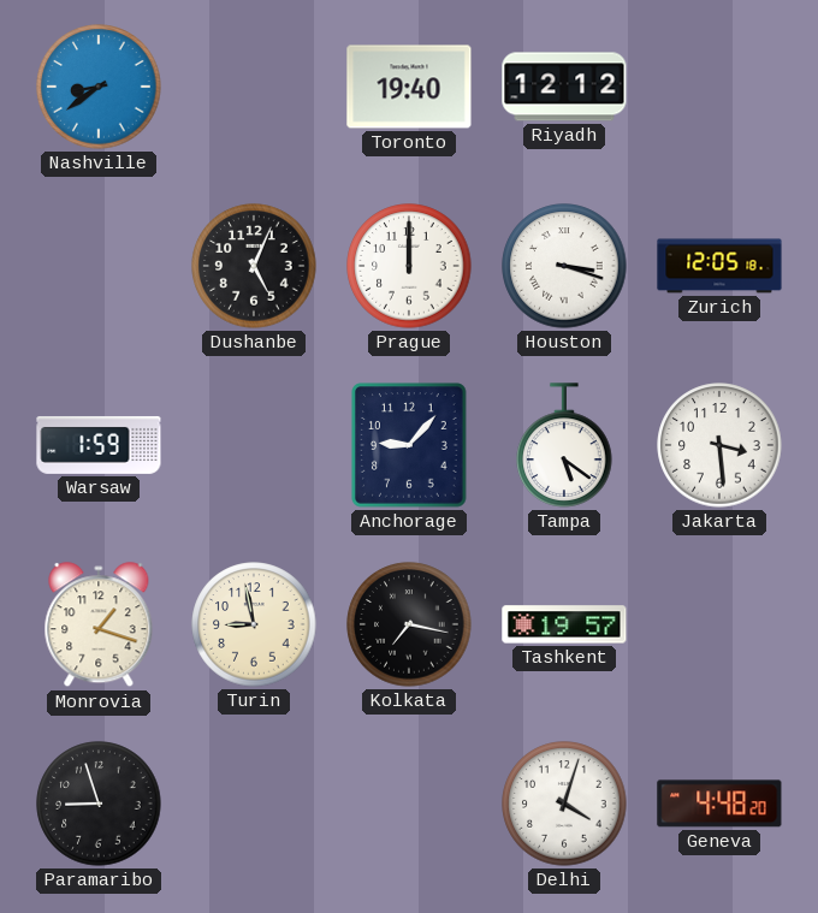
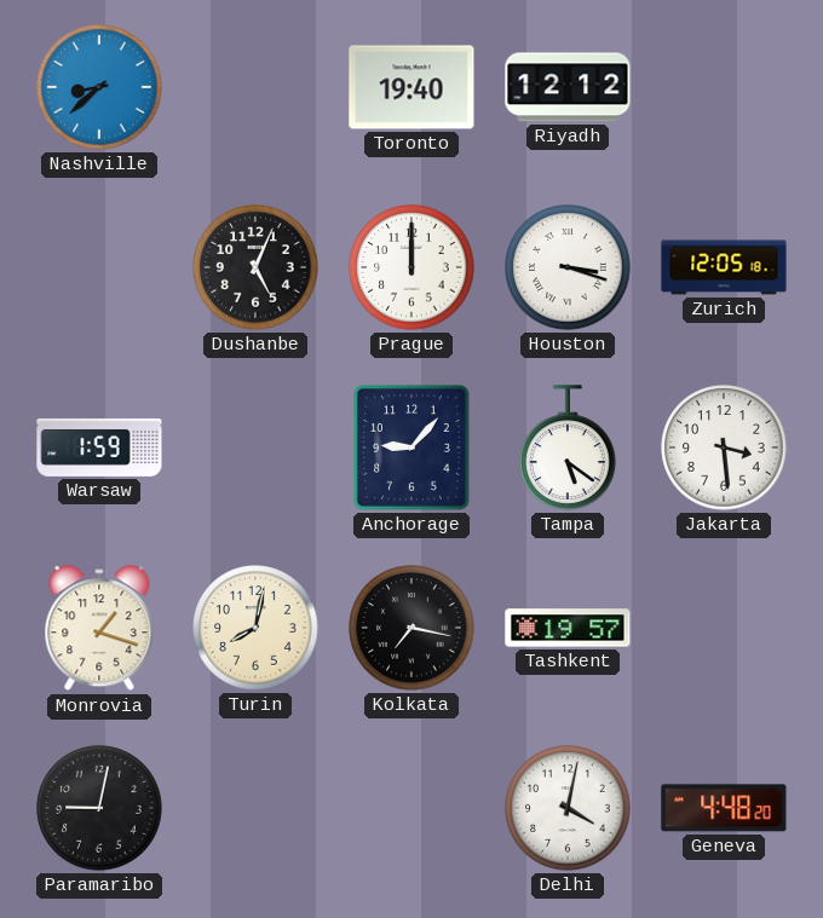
Nashville: 8:39 -> 8:38 (99, 87)
Turin: 8:58 -> 8:02 (255, 628)
Paramaribo: 8:57 -> 9:02 (99, 808)
Delhi: 4:03 -> 4:02 (568, 808)
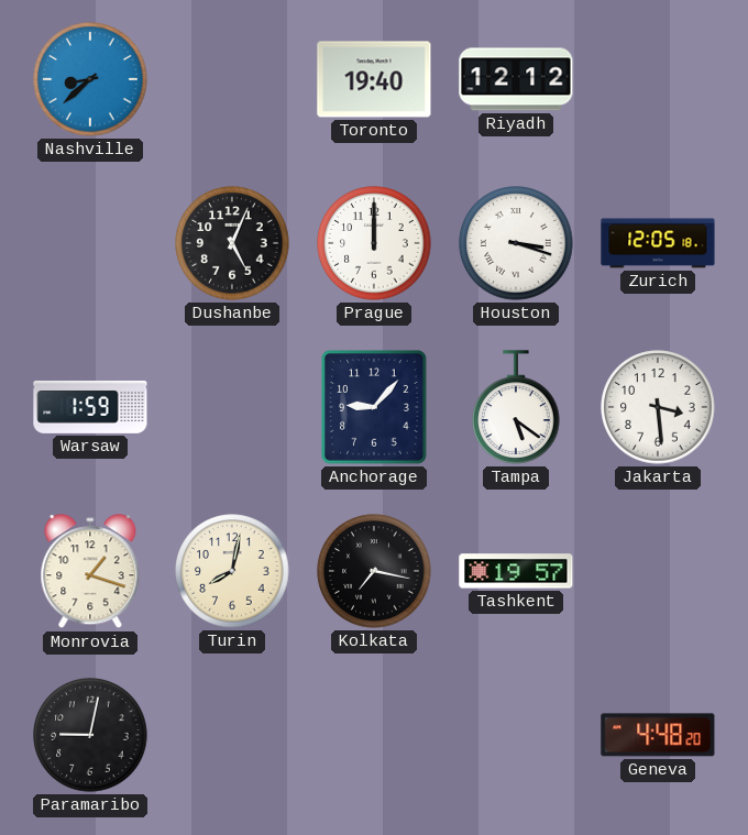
Delhi: 4:02 -> none (568, 808)
